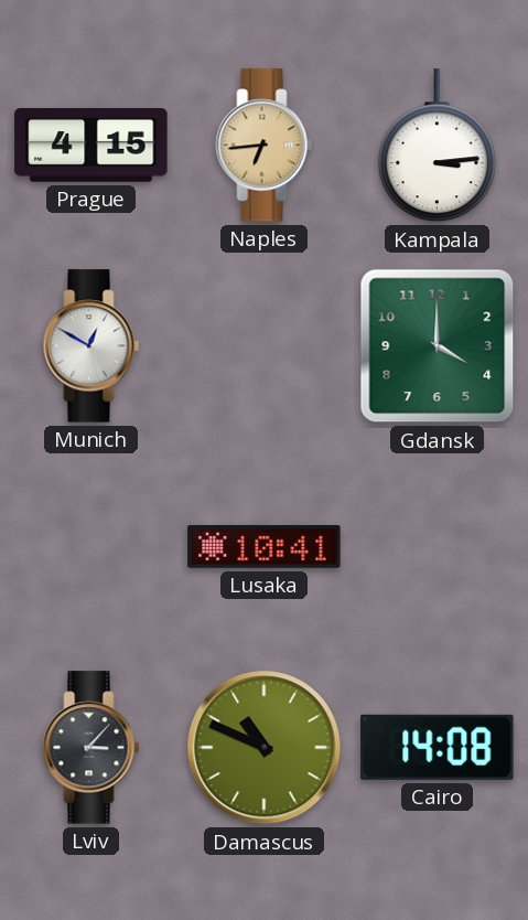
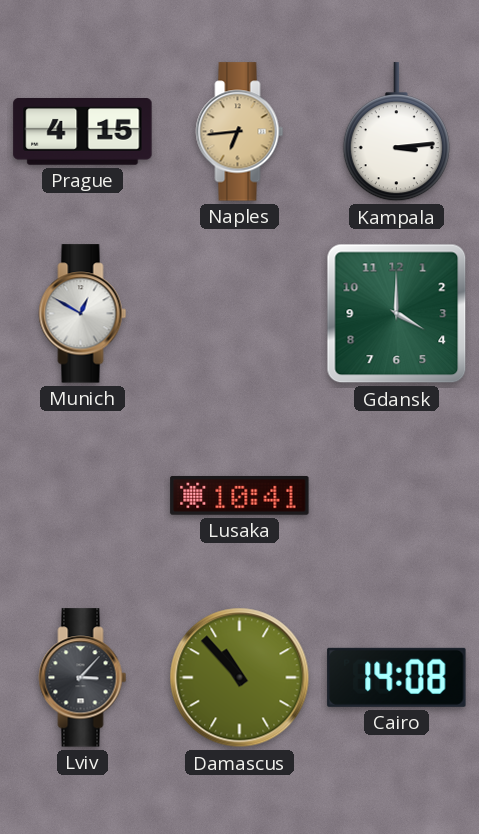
Damascus: 10:49 -> 10:53 (240, 678)
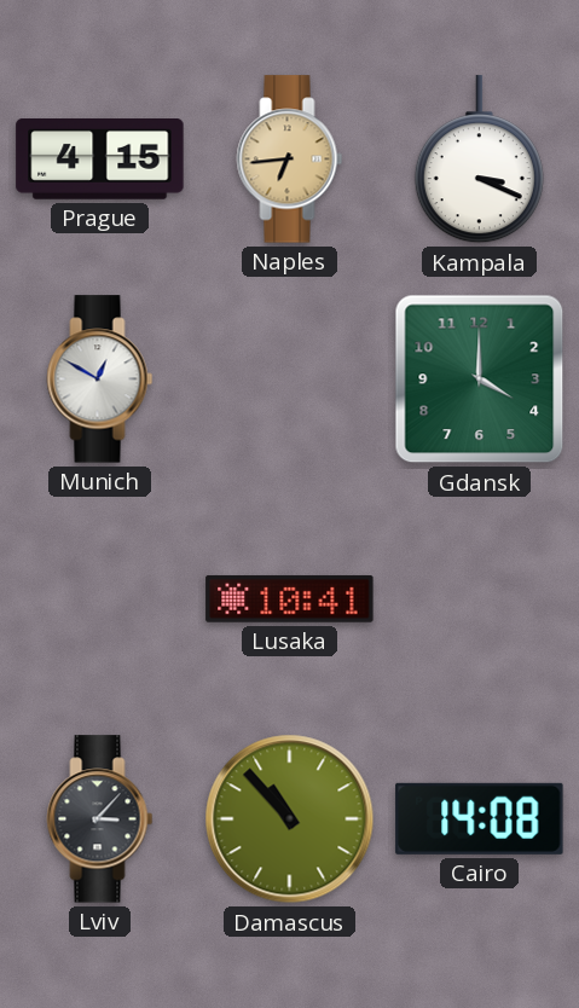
Kampala: 3:14 -> 3:19 (479, 160)
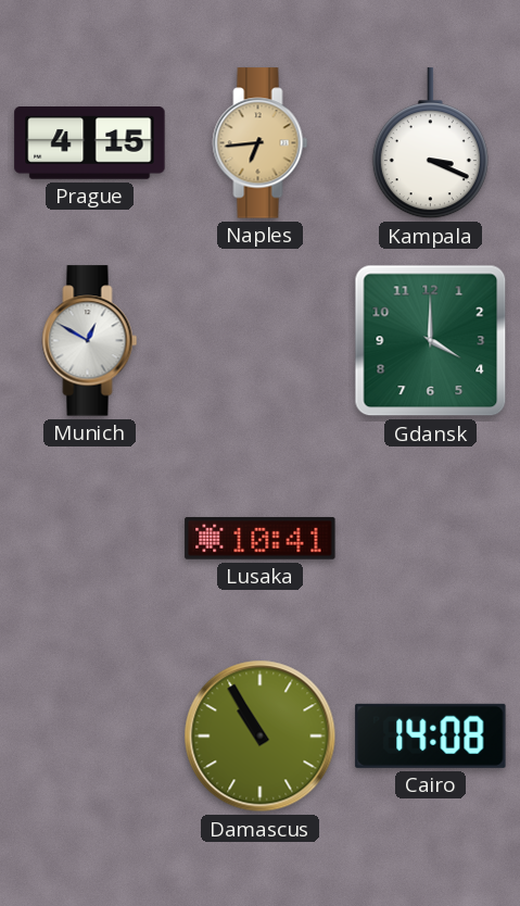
Lviv: 3:07 -> none (100, 819)
Damascus: 10:53 -> 10:55 (261, 737)
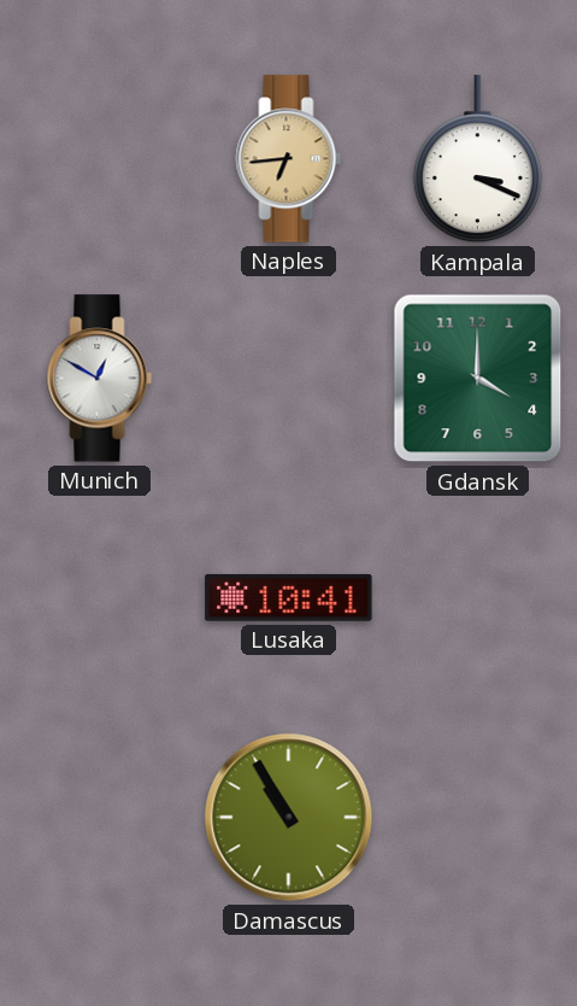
Prague: 4:15 -> none (90, 143)
Cairo: 14:08 -> none (431, 735)
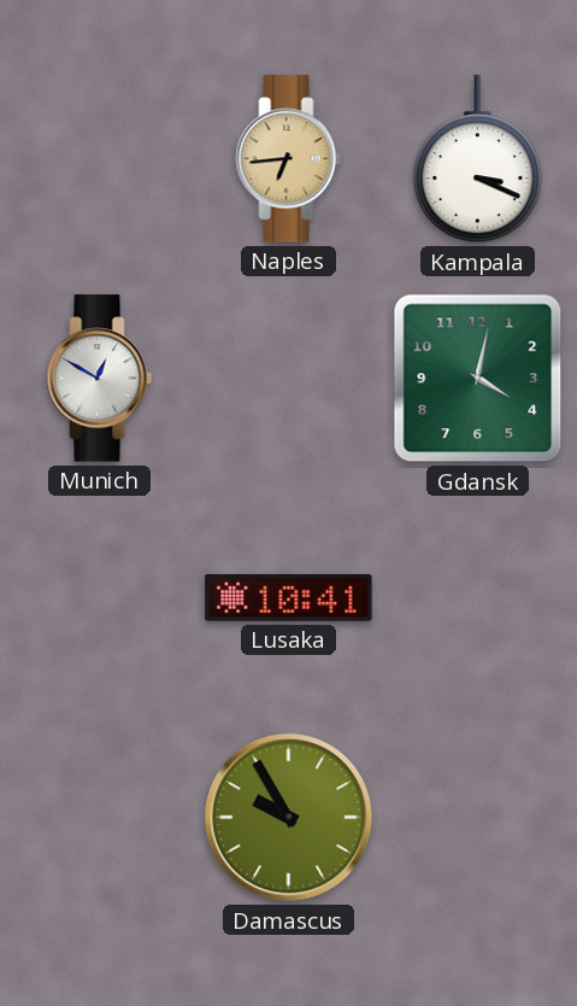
Gdansk: 4:00 -> 4:02 (478, 379)
Damascus: 10:55 -> 9:55 (289, 818)
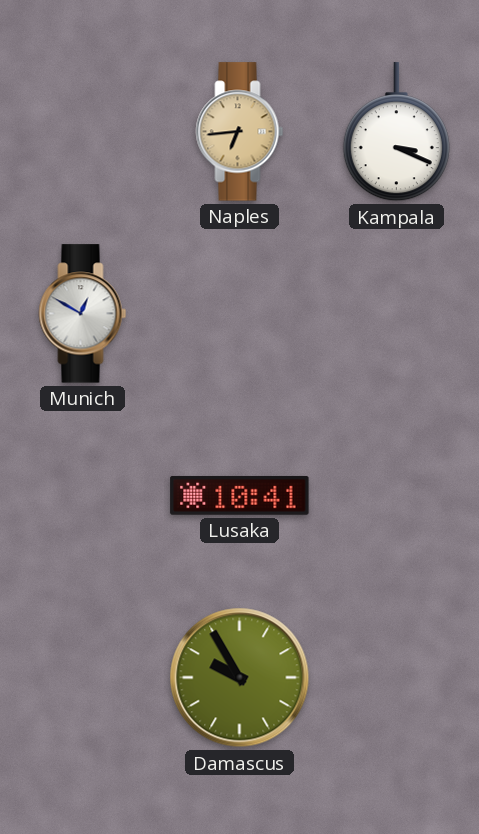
Gdansk: 4:02 -> none (478, 379)
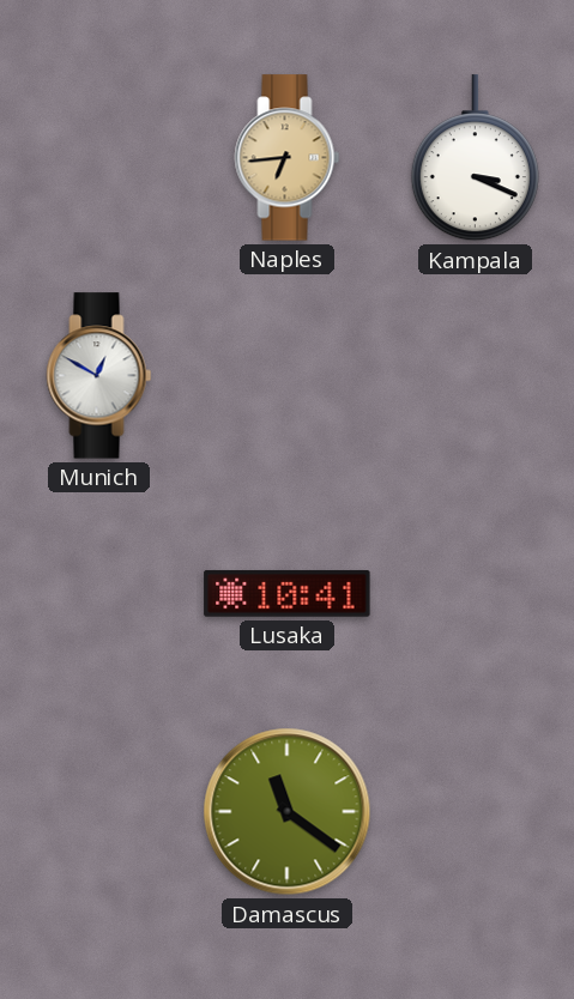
Damascus: 9:55 -> 11:21 (288, 812)
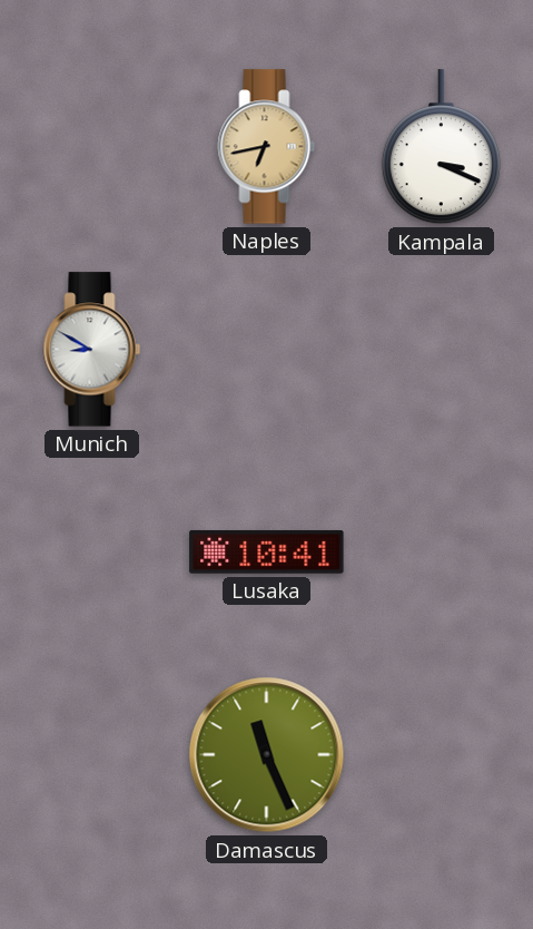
Naples: 6:44 -> 6:43 (267, 147)
Munich: 12:50 -> 8:50 (92, 350)
Damascus: 11:21 -> 11:26 (267, 755)
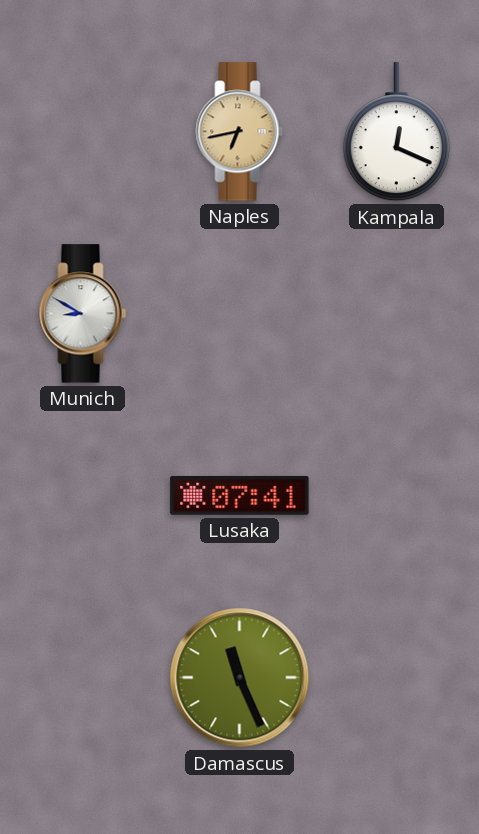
Kampala: 3:19 -> 12:19 (396, 132)
Lusaka: 10:41 -> 07:41 (240, 495)
